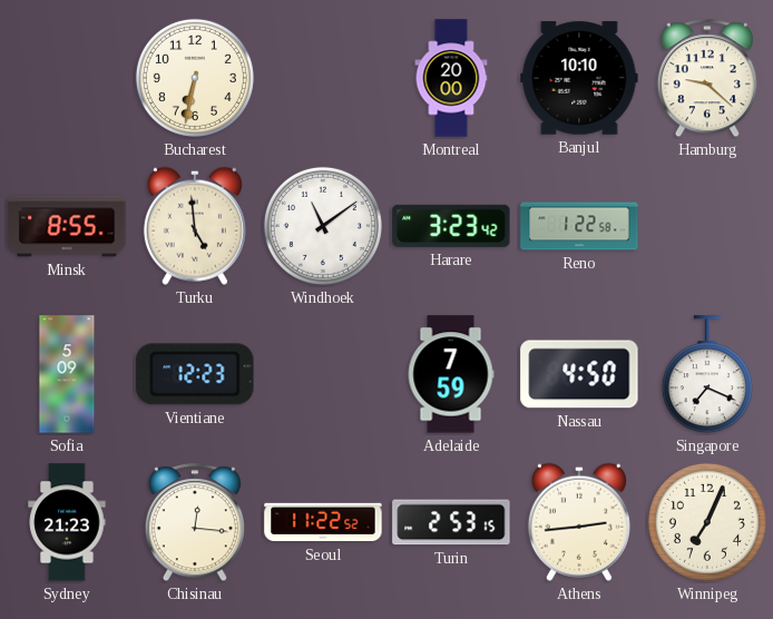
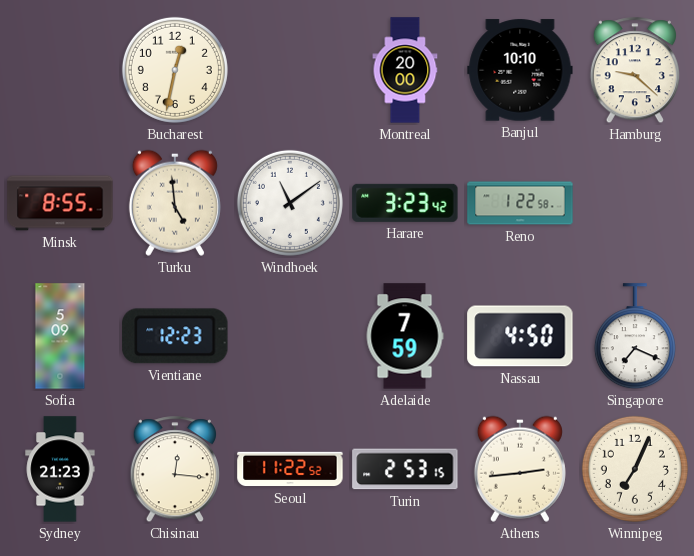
Bucharest: 6:32 -> 12:32 (175, 70)
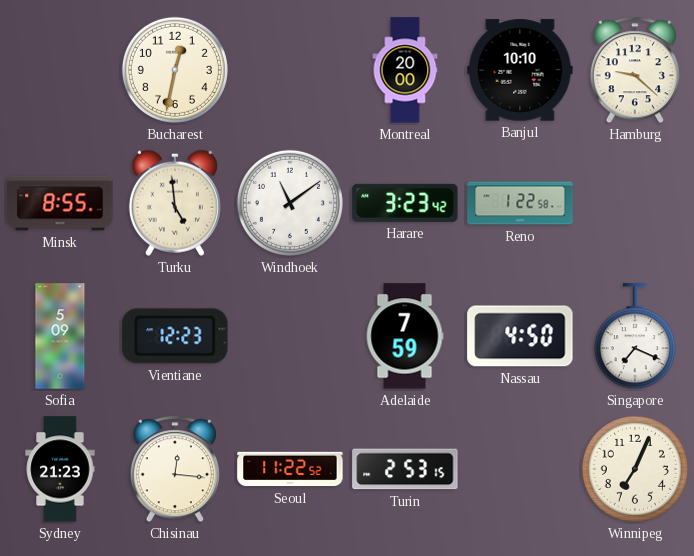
Athens: 2:44 -> none (520, 469)
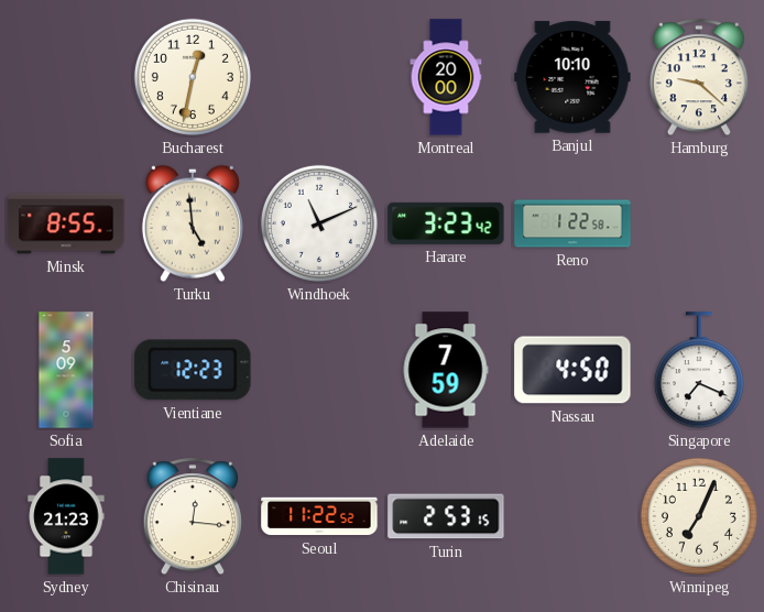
Windhoek: 11:09 -> 11:11 (319, 223)
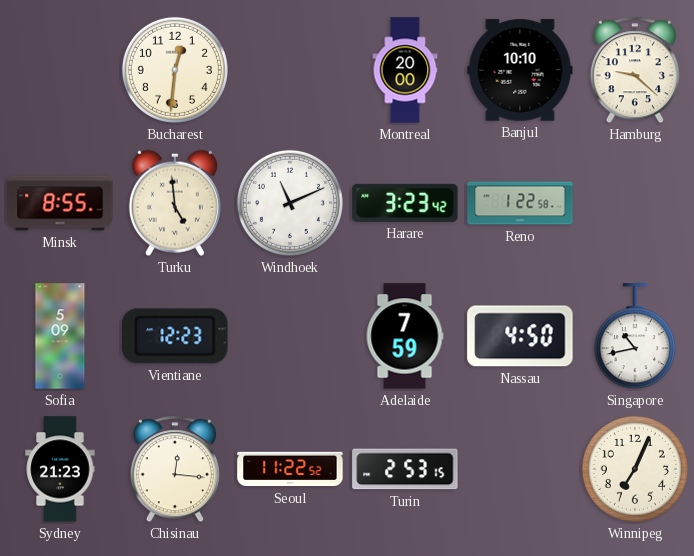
Bucharest: 12:32 -> 12:31 (175, 70)
Singapore: 7:19 -> 10:43 (635, 337)
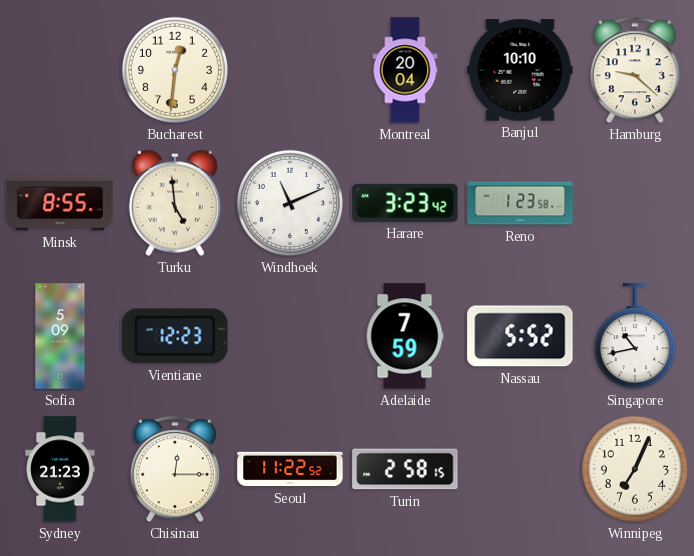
Montreal: 20:00 -> 20:04 (405, 70)
Reno: 1:22 -> 1:23 (520, 203)
Nassau: 4:50 -> 5:52 (520, 336)
Chisinau: 12:16 -> 12:15 (175, 470)
Turin: 2:53 -> 2:58 (405, 469)
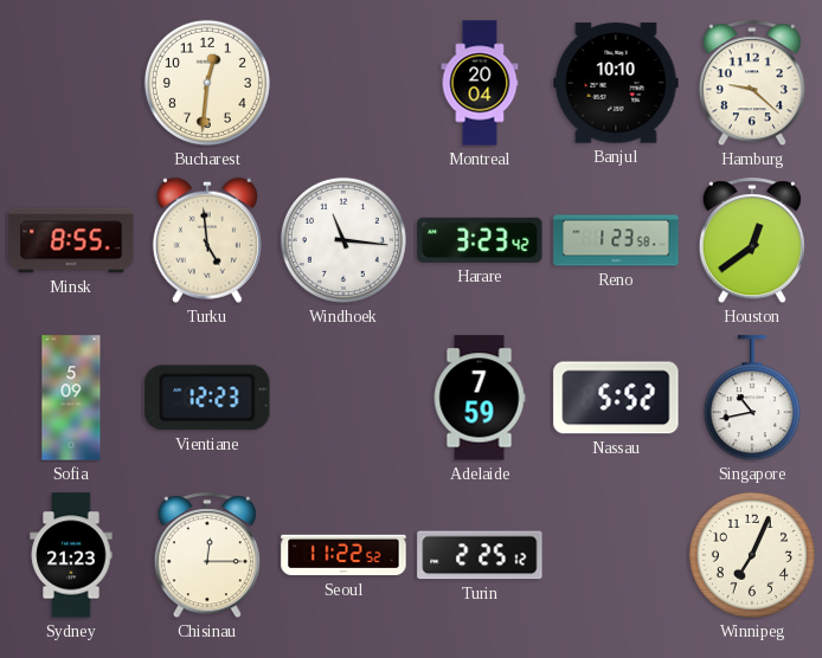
Windhoek: 11:11 -> 11:16 (343, 240)
Houston: none -> 12:39 (752, 241)
Turin: 2:58 -> 2:25 (480, 555)
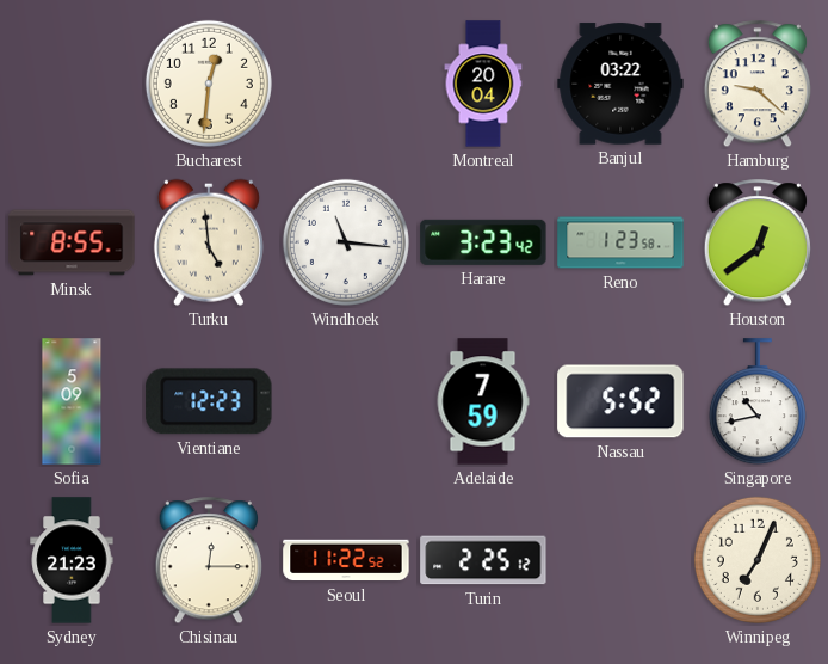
Banjul: 10:10 -> 03:22 (620, 84)
